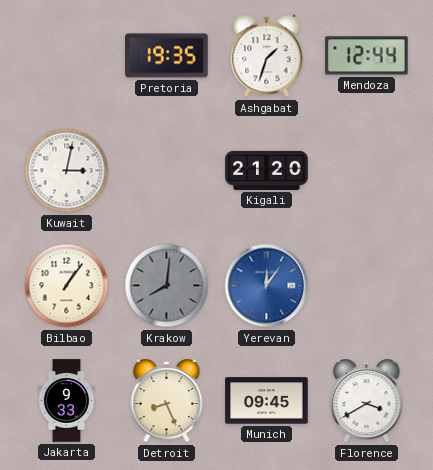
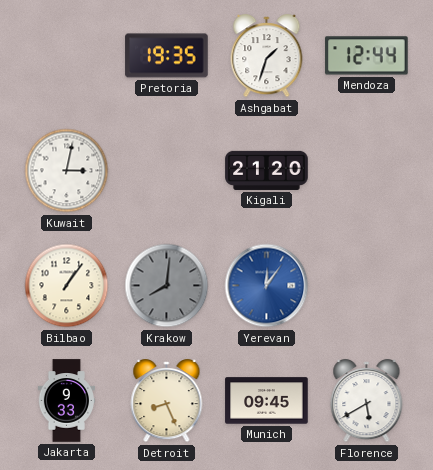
Florence: 3:40 -> 5:40 (367, 401)
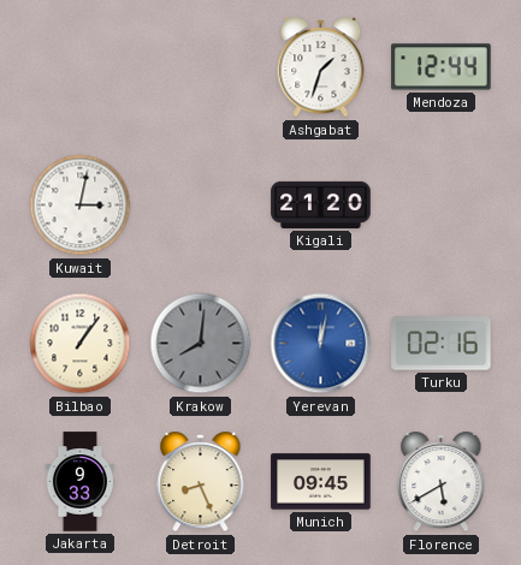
Pretoria: 19:35 -> none (167, 56)
Yerevan: 12:06 -> 12:02 (321, 344)
Turku: none -> 02:16 (442, 344)
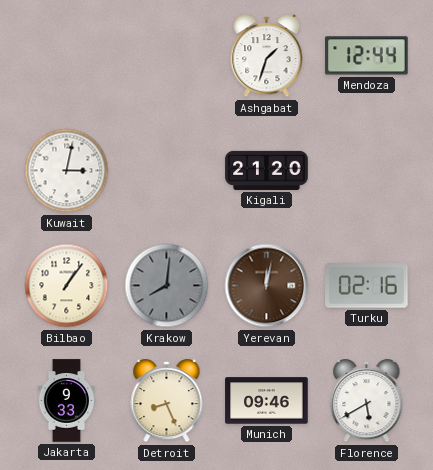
Yerevan dial: blue -> brown (267, 286)
Munich: 09:45 -> 09:46 (267, 401)
